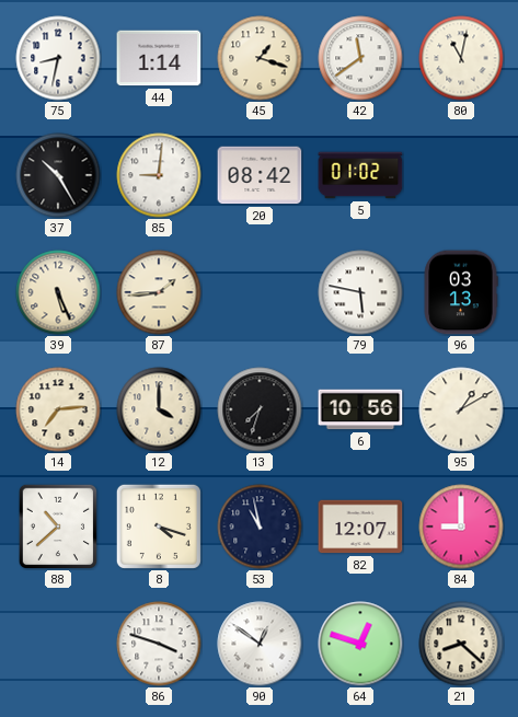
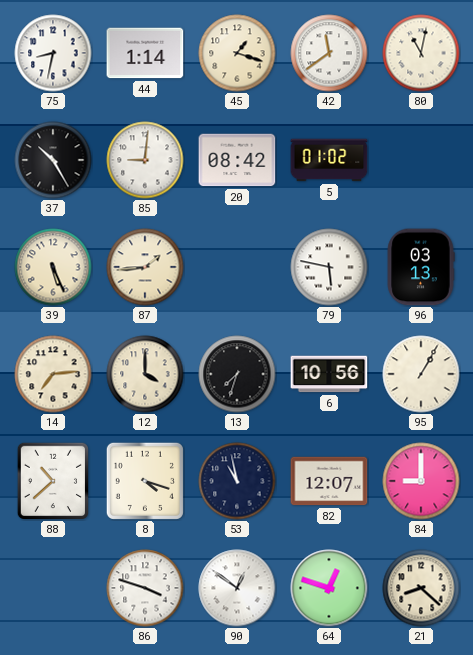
95: 1:10 -> 1:05 (421, 374)
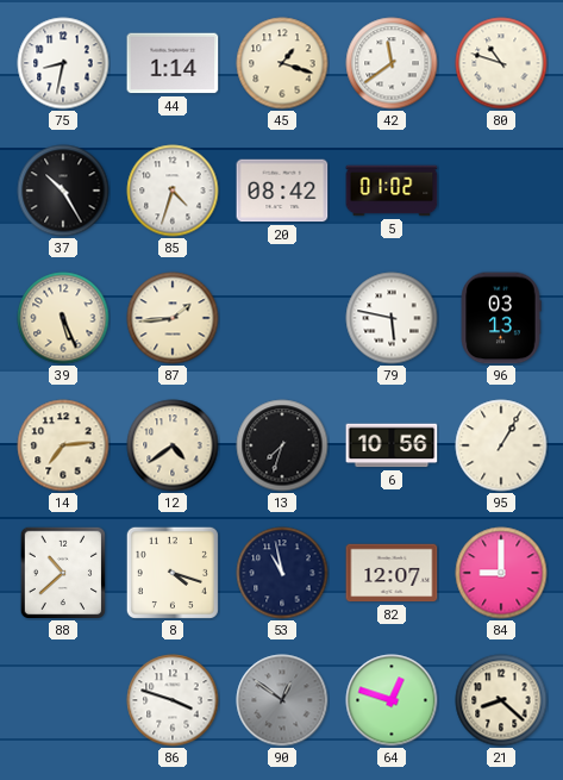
80: 11:02 -> 10:48 (501, 63)
85: 9:01 -> 4:33 (173, 191)
12: 4:00 -> 4:39 (173, 445)
90 dial: white -> grey (282, 700)
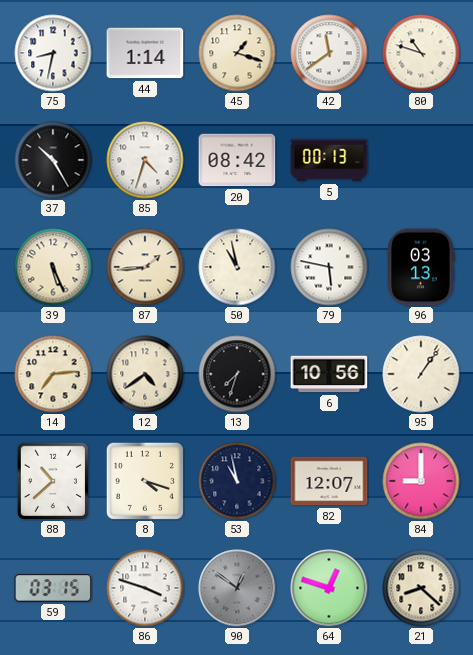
5: 01:02 -> 00:13 (329, 160)
50: none -> 10:58 (237, 267)
95: 1:05 -> 1:06 (421, 374)
59: none -> 03:15 (53, 588)
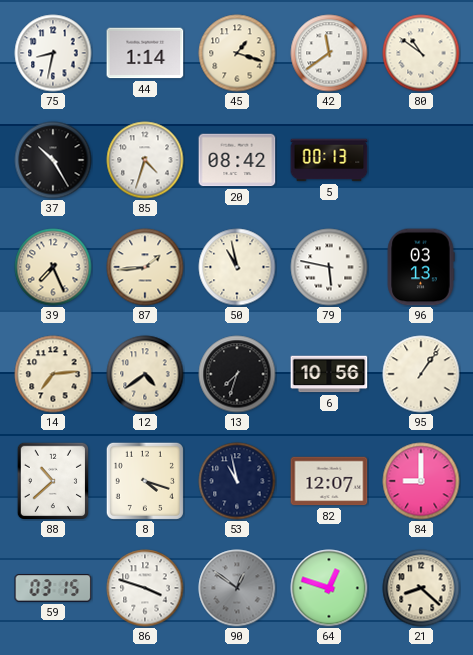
80: 10:48 -> 10:51 (421, 53)
39: 5:26 -> 7:26 (53, 267)
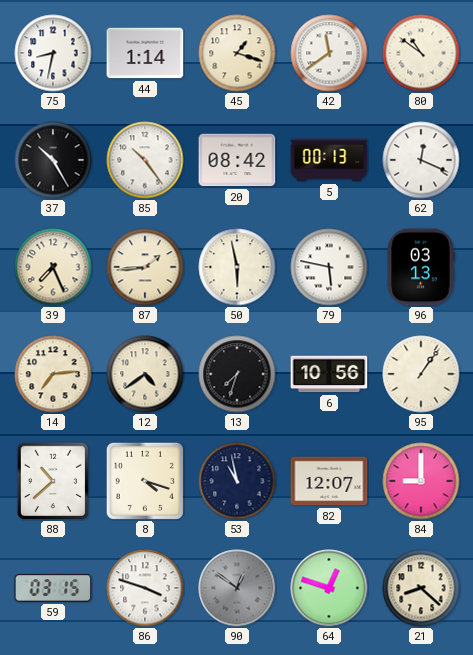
85: 4:33 -> 10:24 (145, 160)
62: none -> 12:19 (421, 160)
50: 10:58 -> 5:58 (237, 267)
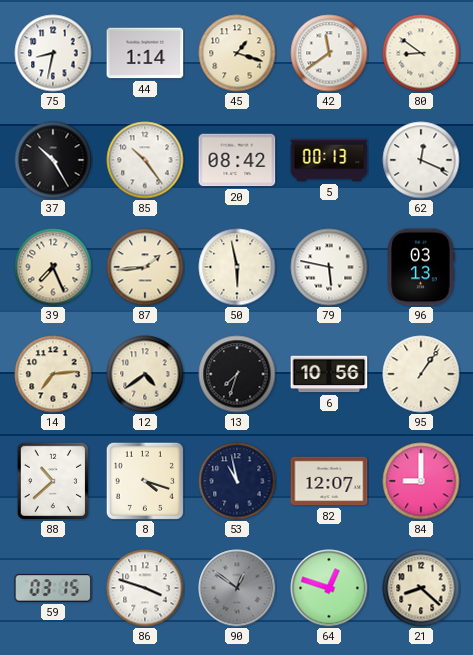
80: 10:51 -> 8:51 (421, 53)
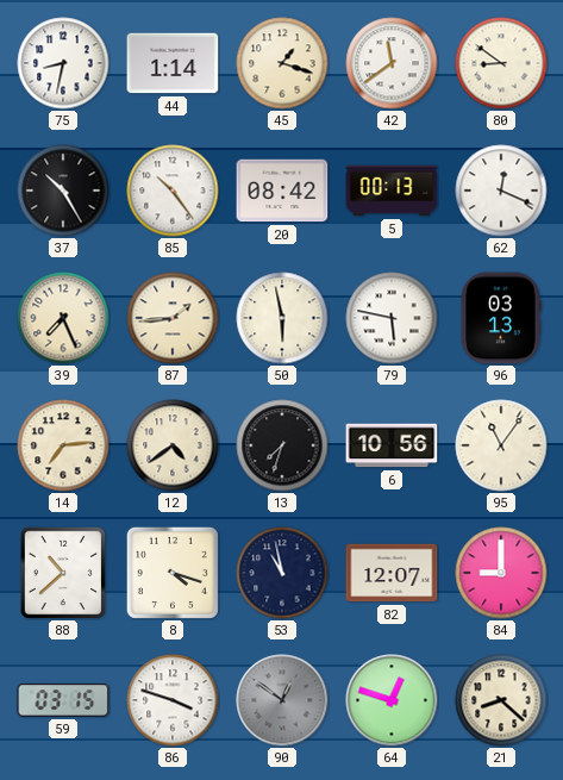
95: 1:06 -> 11:06 (501, 445)
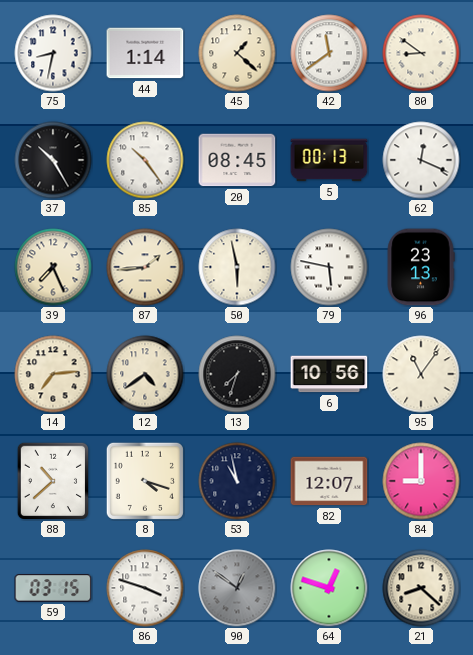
45: 1:18 -> 1:22 (237, 53)
20: 08:42 -> 08:45 (237, 160)
96: 03:13 -> 23:13 (421, 267)
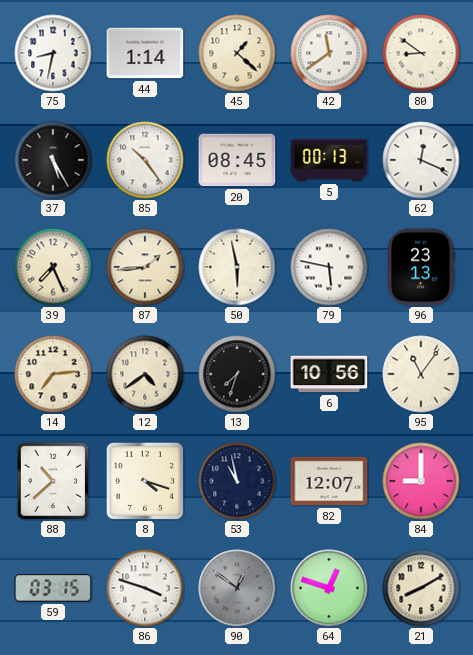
37: 10:25 -> 5:25 (53, 160)
21: 8:22 -> 8:10 (421, 588)
